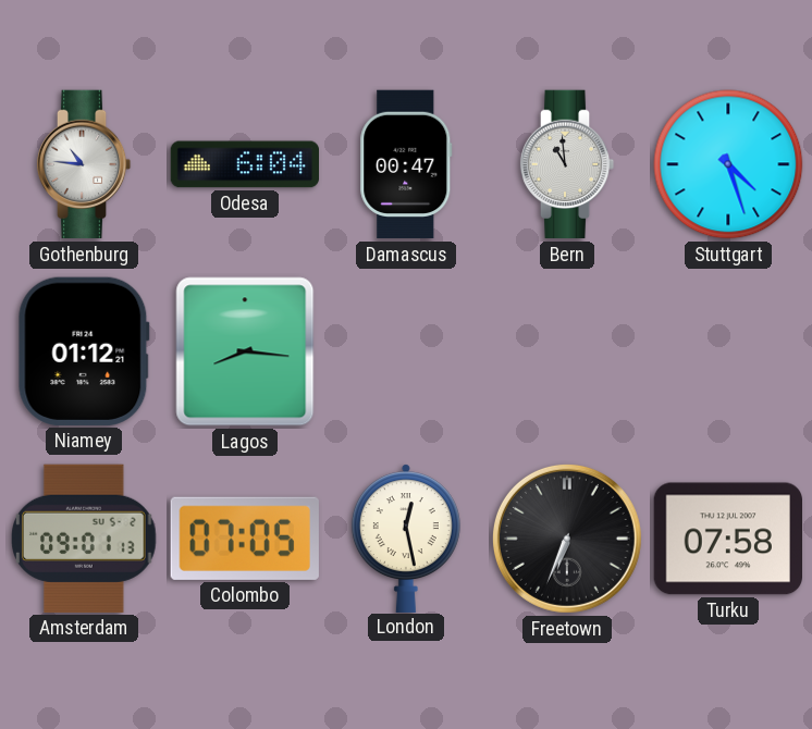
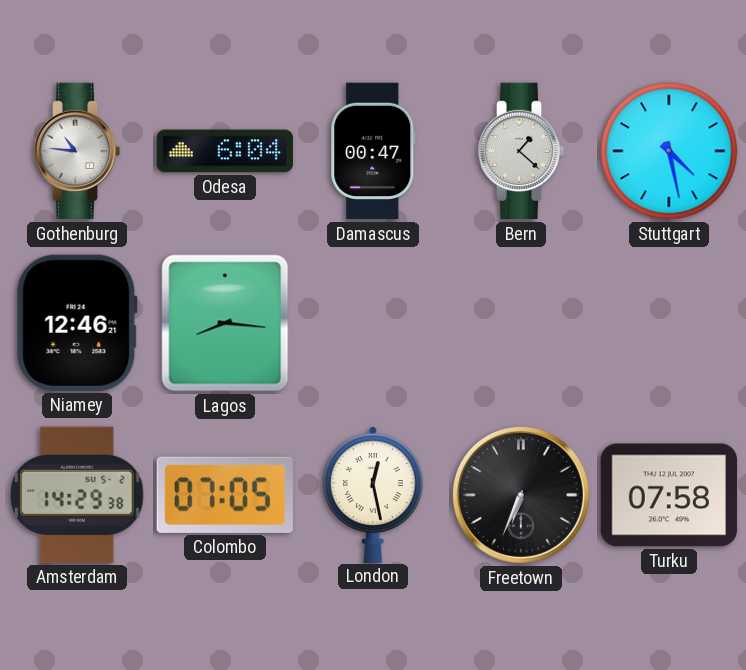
Bern: 10:59 -> 1:22 (521, 151)
Stuttgart: 4:27 -> 4:28 (669, 151)
Niamey: 01:12 -> 12:46 (77, 323)
Amsterdam: 09:01 -> 14:29 (78, 495)
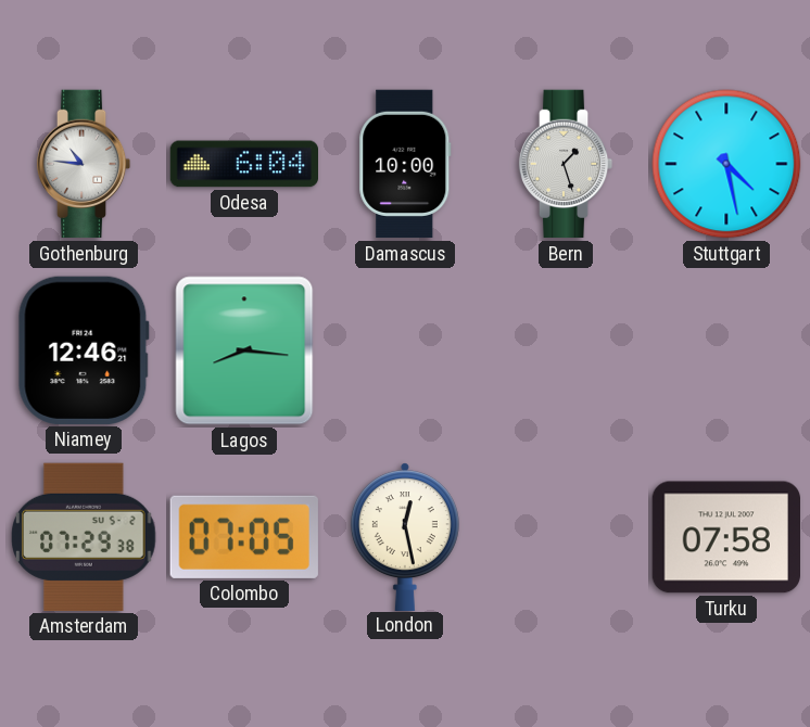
Damascus: 00:47 -> 10:00 (405, 164)
Bern: 1:22 -> 1:27 (566, 164)
Amsterdam: 14:29 -> 07:29 (85, 537)
Freetown: 6:34 -> none (521, 495)
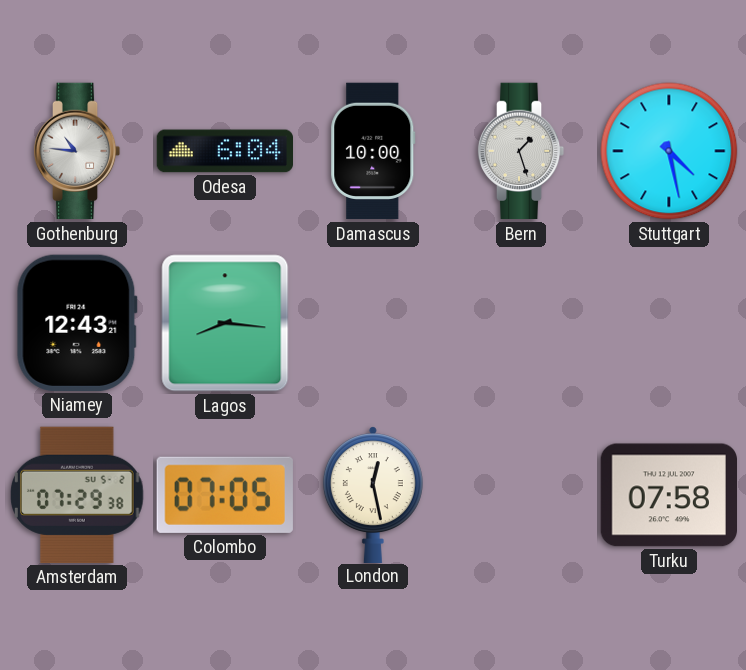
Niamey: 12:46 -> 12:43 (77, 323)
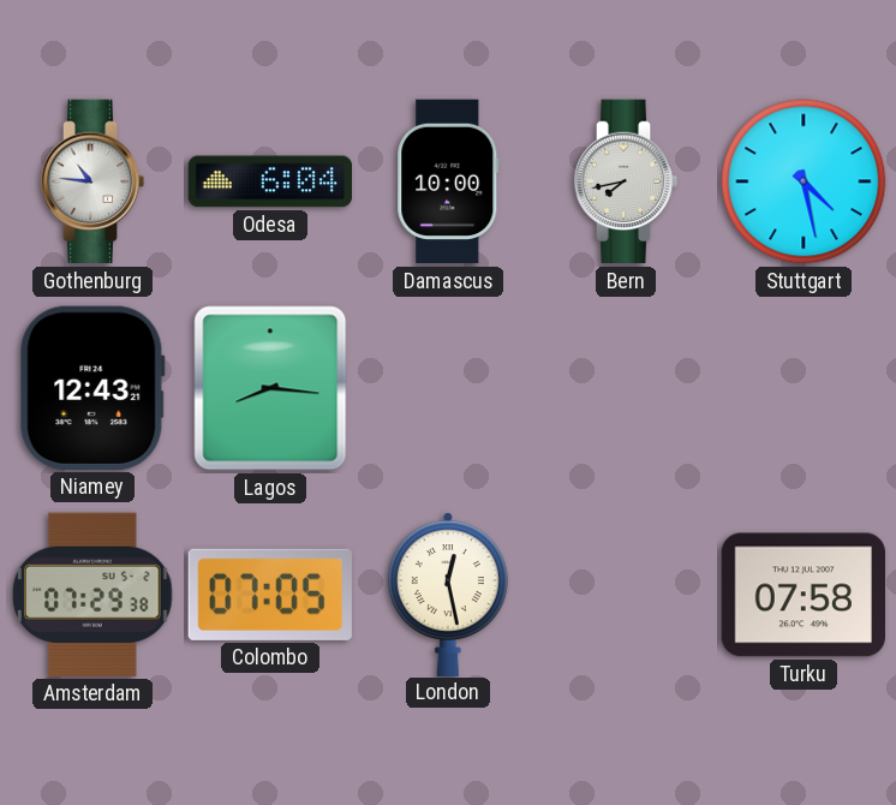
Bern: 1:27 -> 7:43 (626, 181)
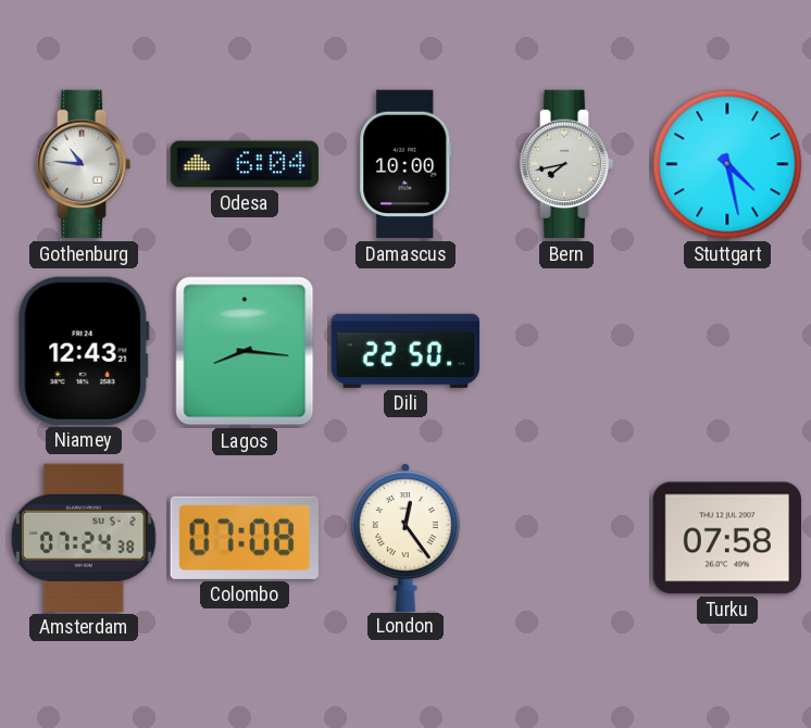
Dili: none -> 22:50 (404, 351)
Amsterdam: 07:29 -> 07:24 (85, 538)
Colombo: 07:05 -> 07:08 (245, 538)
London: 12:28 -> 12:24 (405, 537)
